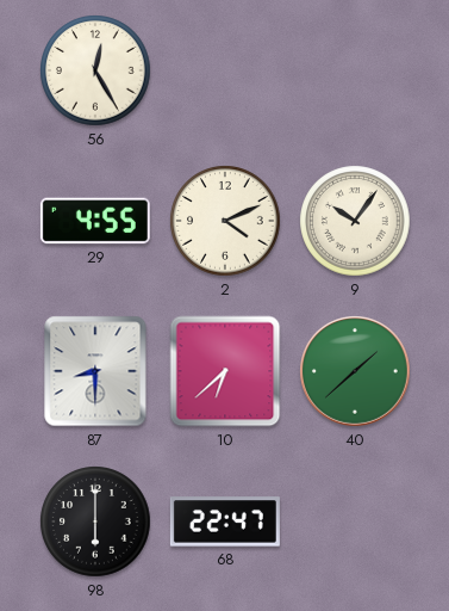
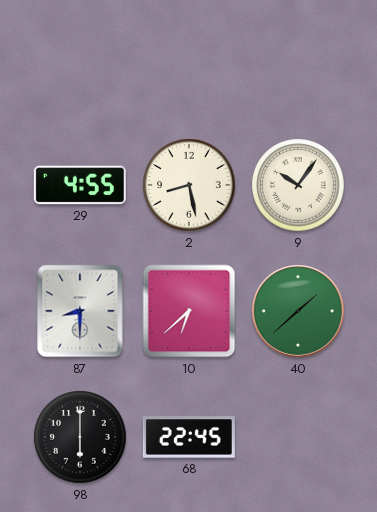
56: 12:25 -> none (95, 70)
2: 4:11 -> 8:28 (189, 185)
68: 22:47 -> 22:45 (189, 437)
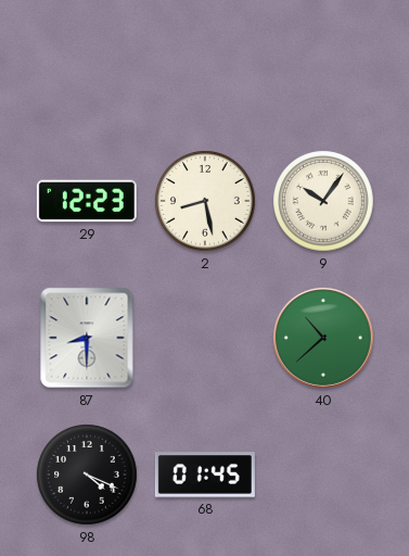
29: 4:55 -> 12:23 (87, 201)
10: 6:38 -> none (189, 311)
40: 1:38 -> 10:38 (324, 339)
98: 6:00 -> 4:19 (87, 475)
68: 22:45 -> 01:45 (205, 475)
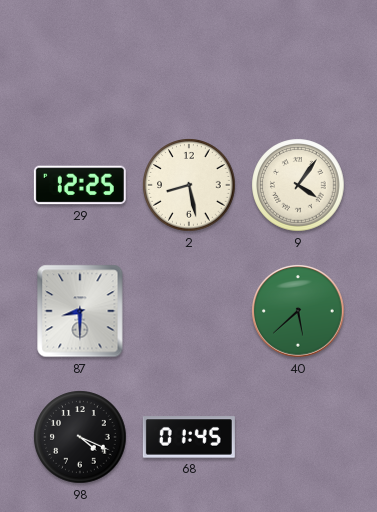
29: 12:23 -> 12:25 (80, 185)
9: 10:06 -> 4:06 (298, 185)
40: 10:38 -> 5:38 (299, 312)
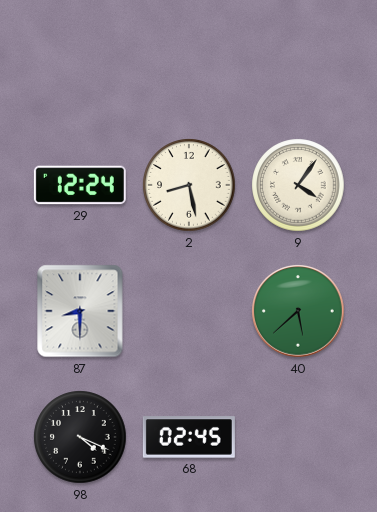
29: 12:25 -> 12:24 (80, 185)
68: 01:45 -> 02:45 (189, 437)
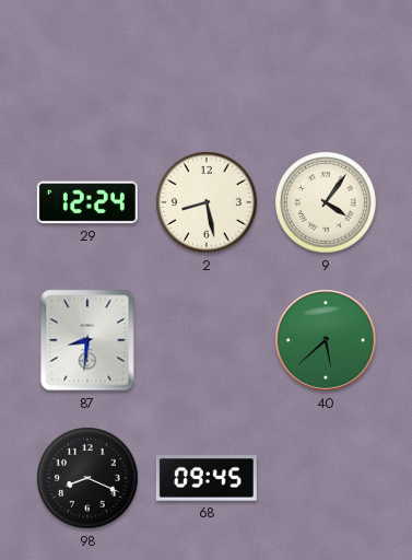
87: 8:30 -> 8:31 (87, 340)
98: 4:19 -> 8:19 (87, 478)
68: 02:45 -> 09:45 (207, 478)
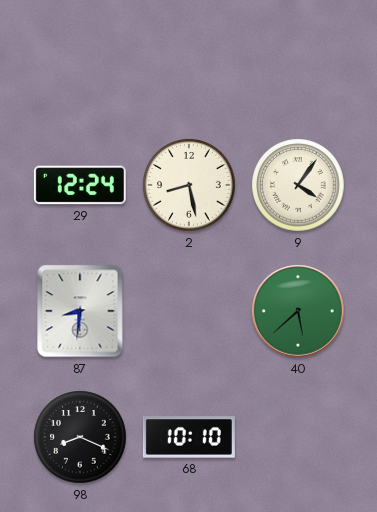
68: 09:45 -> 10:10 (189, 437)
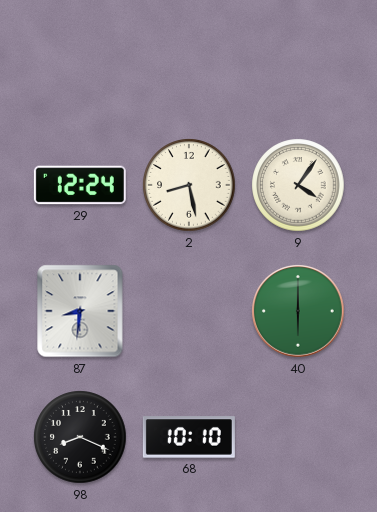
40: 5:38 -> 6:00 (299, 312)
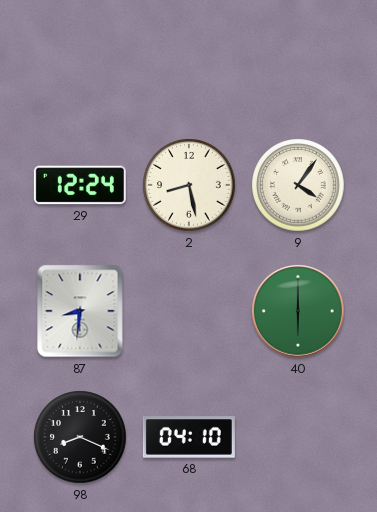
68: 10:10 -> 04:10 (189, 437)
